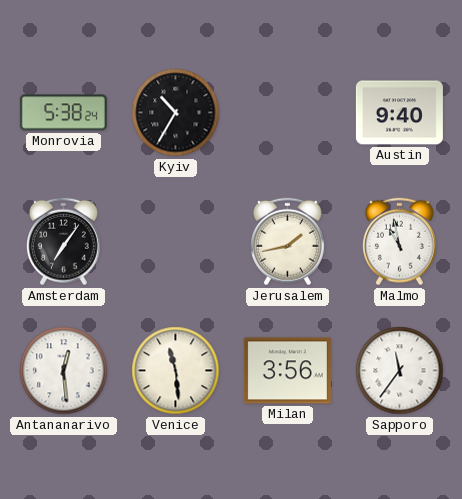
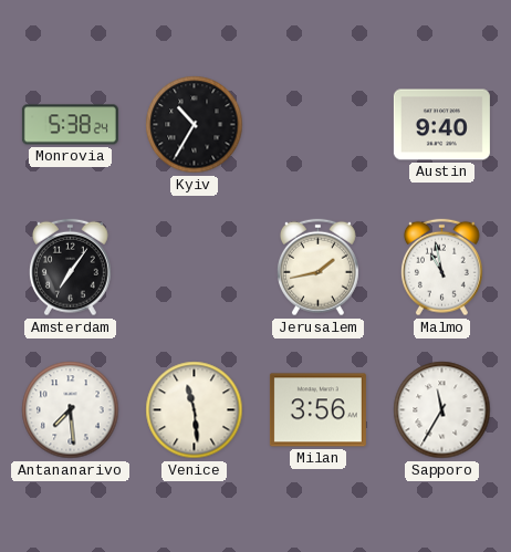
Antananarivo: 12:29 -> 7:29 (71, 410)
Sapporo: 11:36 -> 11:35 (442, 410)
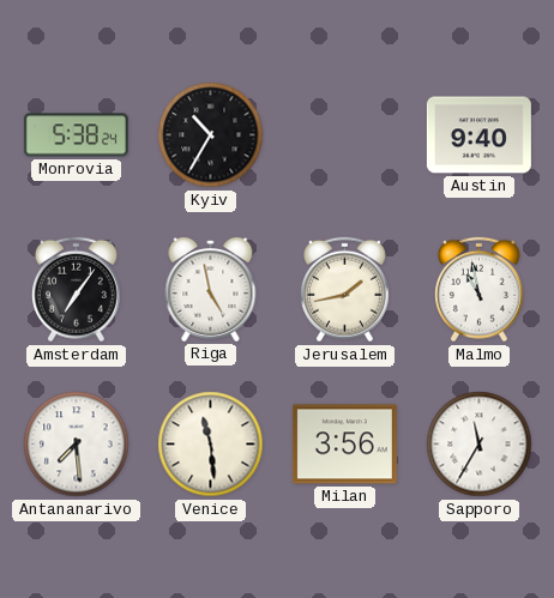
Riga: none -> 4:58 (211, 289)
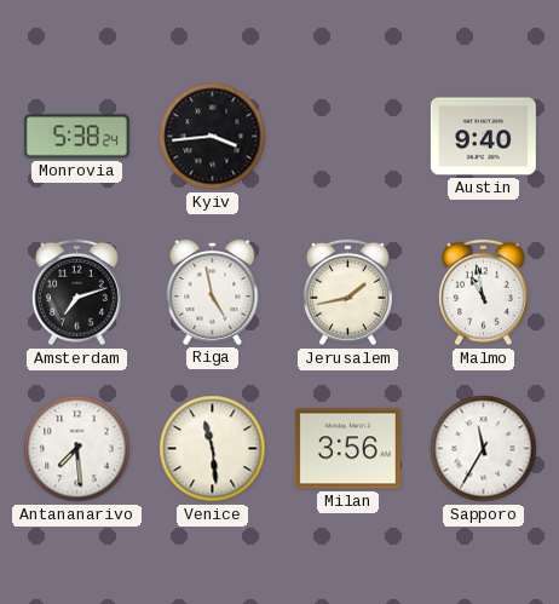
Kyiv: 10:35 -> 3:44 (213, 137)
Amsterdam: 7:06 -> 7:12 (76, 293)
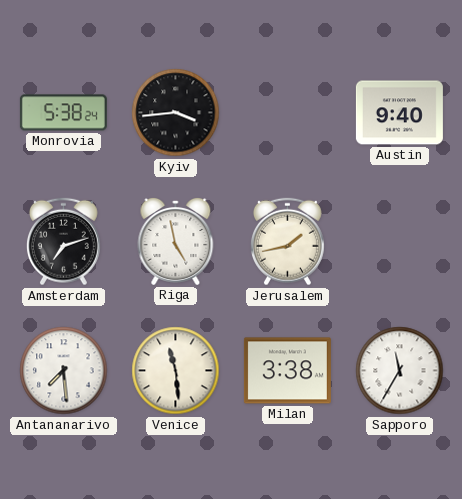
Malmo: 10:58 -> none (483, 293)
Milan: 3:56 -> 3:38 (287, 371)
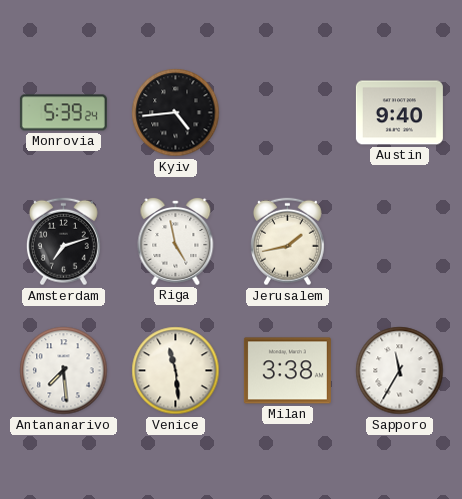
Monrovia: 5:38 -> 5:39 (63, 113)
Kyiv: 3:44 -> 4:44 (176, 113)
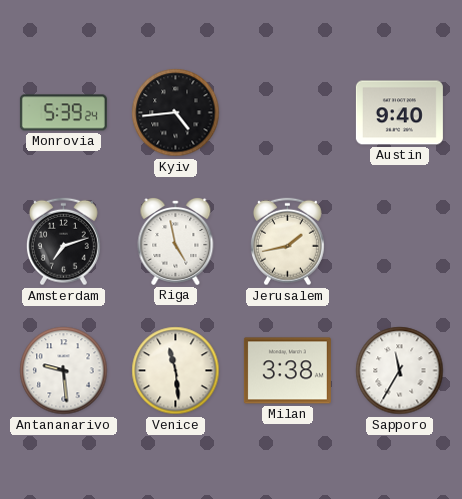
Antananarivo: 7:29 -> 9:29 (64, 371)
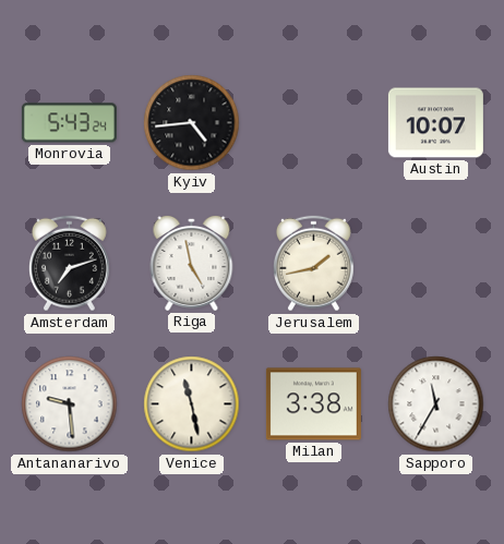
Monrovia: 5:39 -> 5:43 (69, 123)
Austin: 9:40 -> 10:07 (435, 123)
Venice: 11:29 -> 11:28 (192, 404)
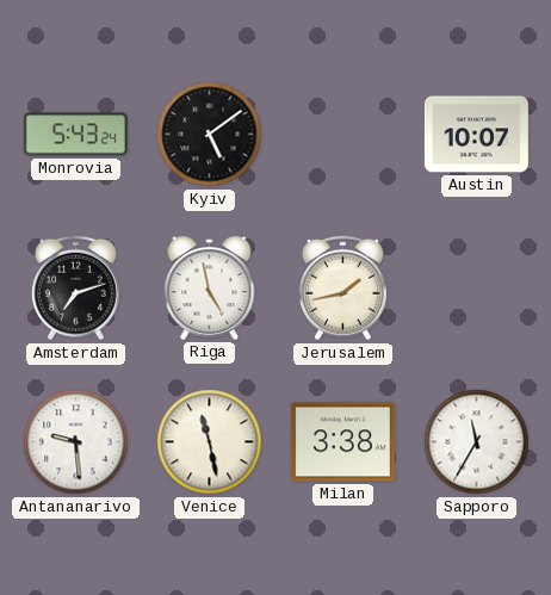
Kyiv: 4:44 -> 5:09 (210, 135)
